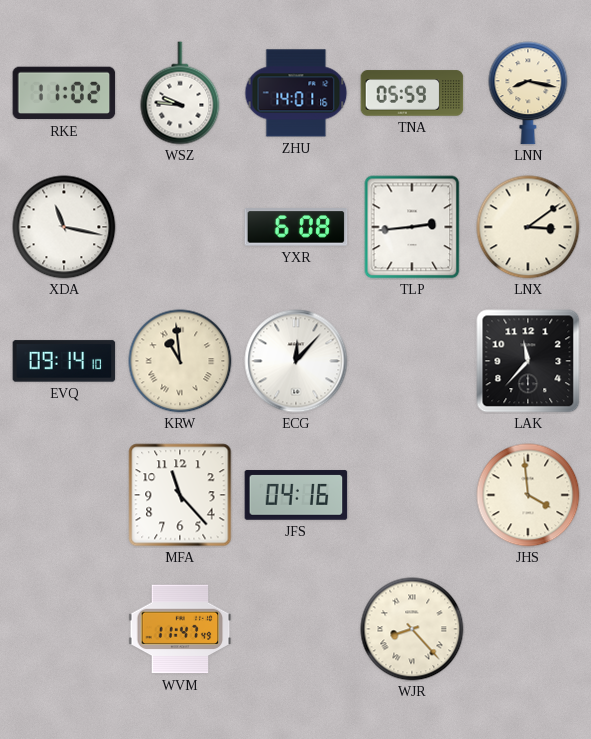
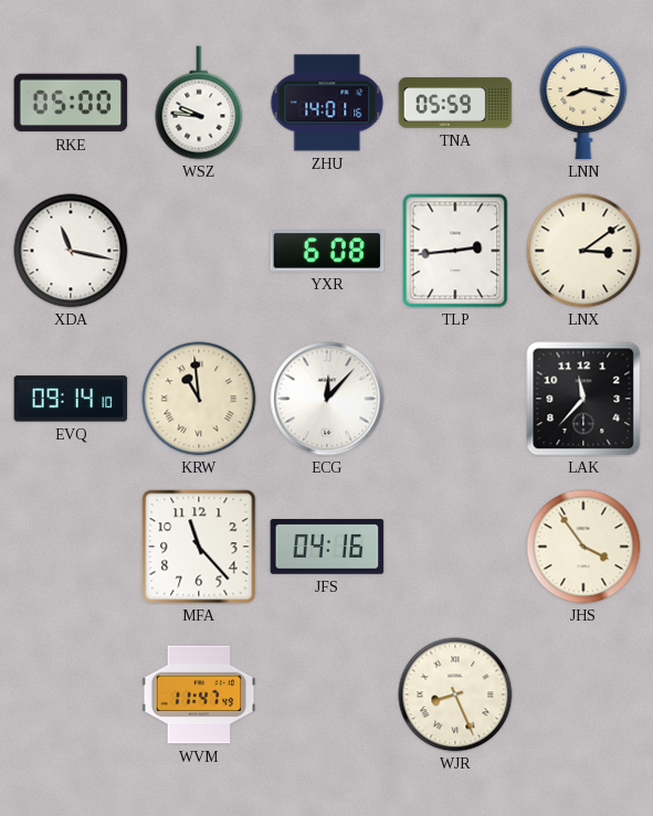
RKE: 11:02 -> 05:00 (71, 103)
JHS: 3:59 -> 3:54 (583, 547)
WJR: 8:23 -> 8:26 (455, 695)
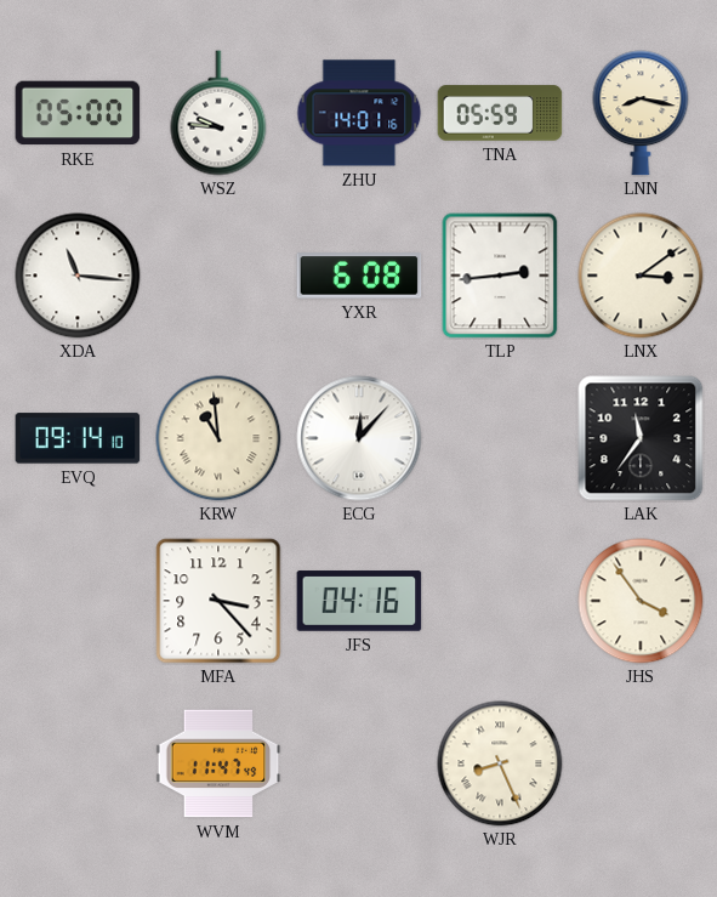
XDA: 11:17 -> 11:16 (78, 276)
LAK: 11:37 -> 11:36 (641, 438)
MFA: 11:23 -> 3:23 (218, 601)
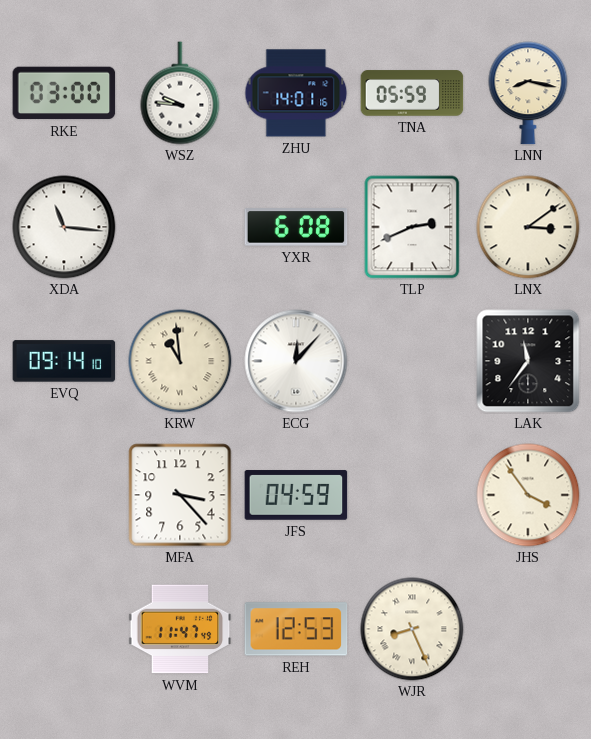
RKE: 05:00 -> 03:00 (64, 93)
TLP: 2:44 -> 2:41 (412, 227)
JFS: 04:16 -> 04:59 (296, 495)
REH: none -> 12:53 (296, 629)
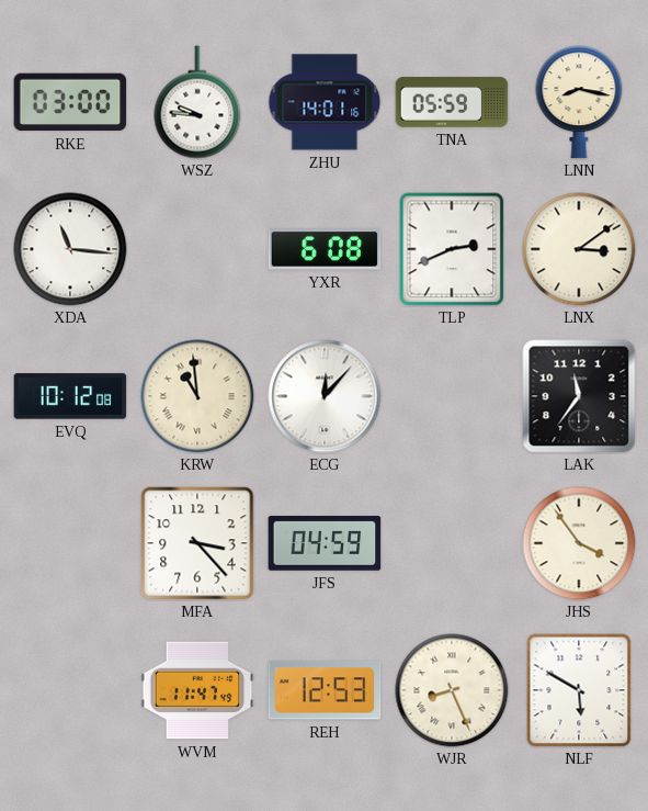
EVQ: 09:14 -> 10:12 (70, 396)
NLF: none -> 5:50 (579, 690)
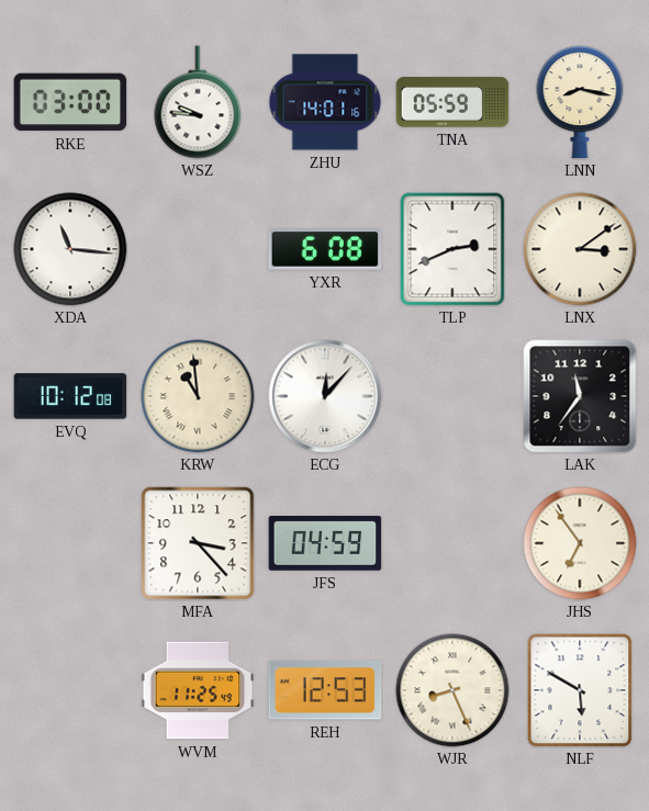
JHS: 3:54 -> 6:54 (580, 543)
WVM: 11:47 -> 11:25 (198, 690)
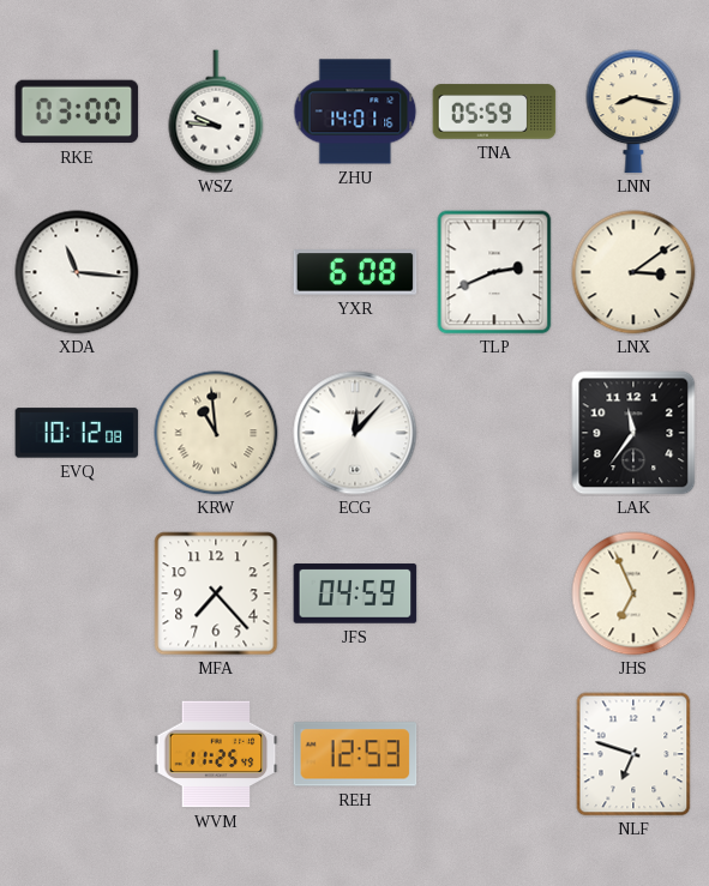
MFA: 3:23 -> 7:23 (216, 593)
JHS: 6:54 -> 6:56 (633, 593)
WJR: 8:26 -> none (452, 690)
NLF: 5:50 -> 6:48 (633, 754)
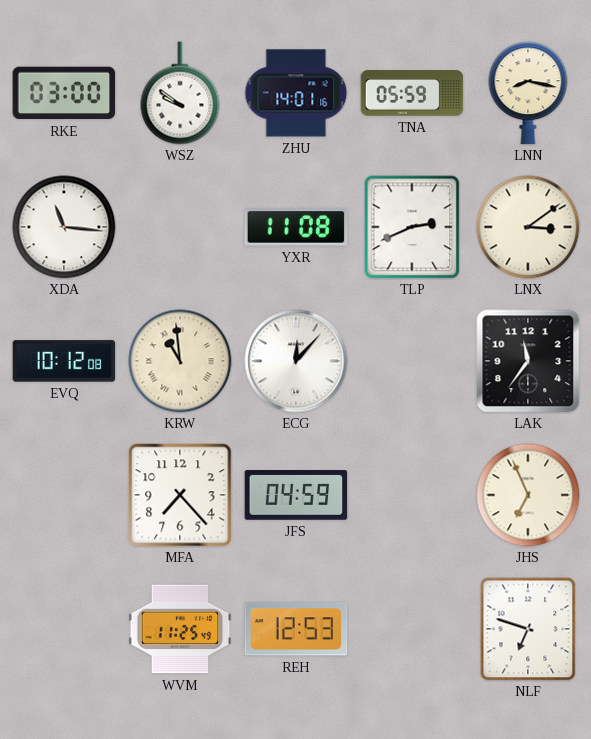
WSZ: 9:46 -> 9:51 (180, 93)
YXR: 6:08 -> 11:08 (296, 227)
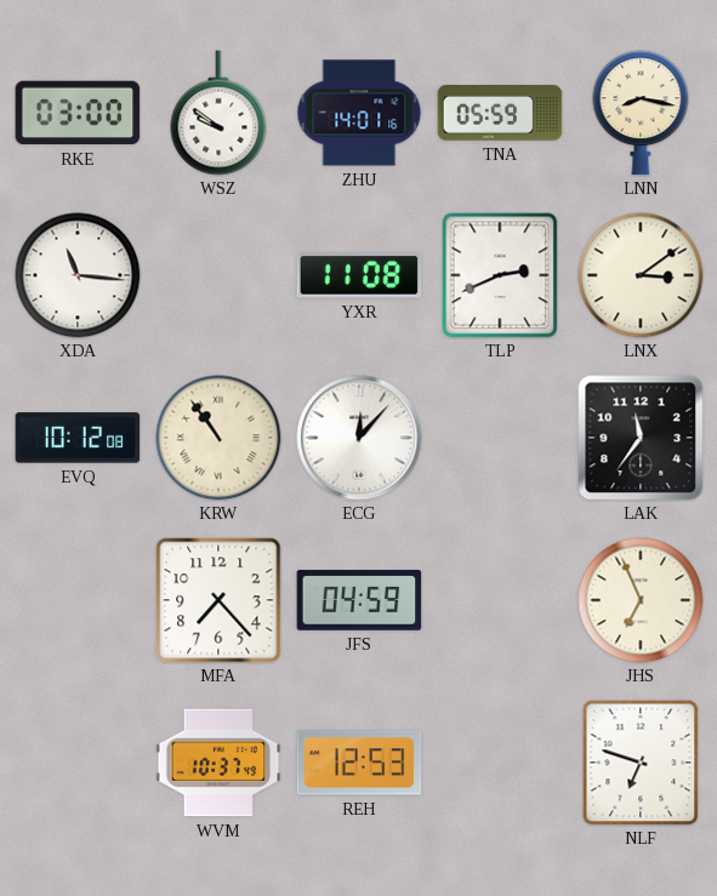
KRW: 10:59 -> 10:54 (218, 438)
WVM: 11:25 -> 10:37 (218, 763)
